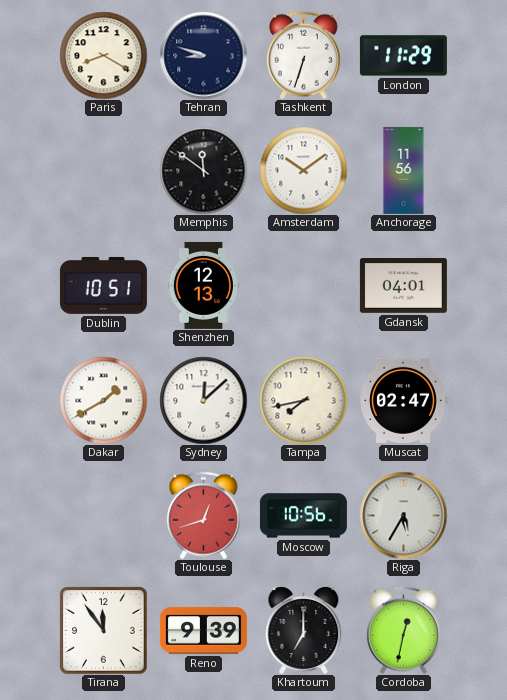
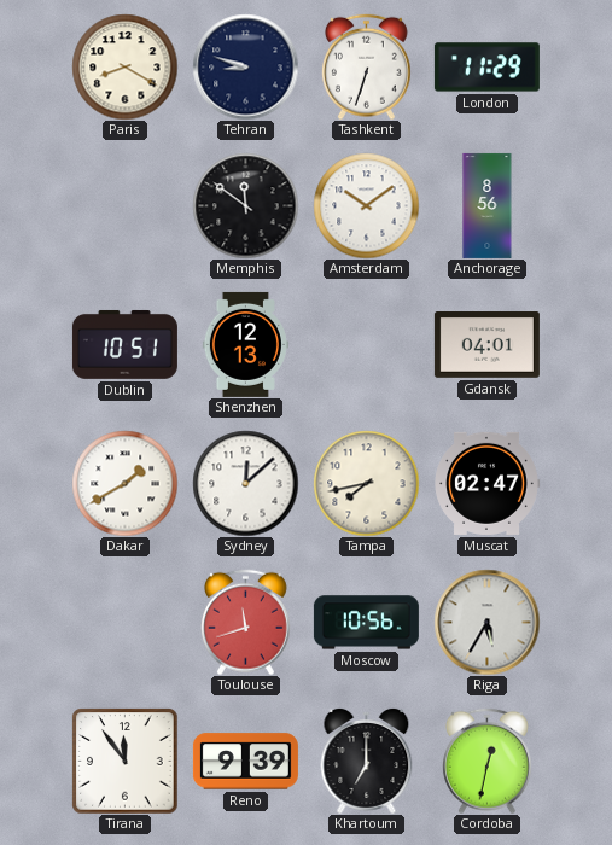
Anchorage: 11:56 -> 8:56 (488, 205)
Toulouse: 12:42 -> 11:42 (245, 622)
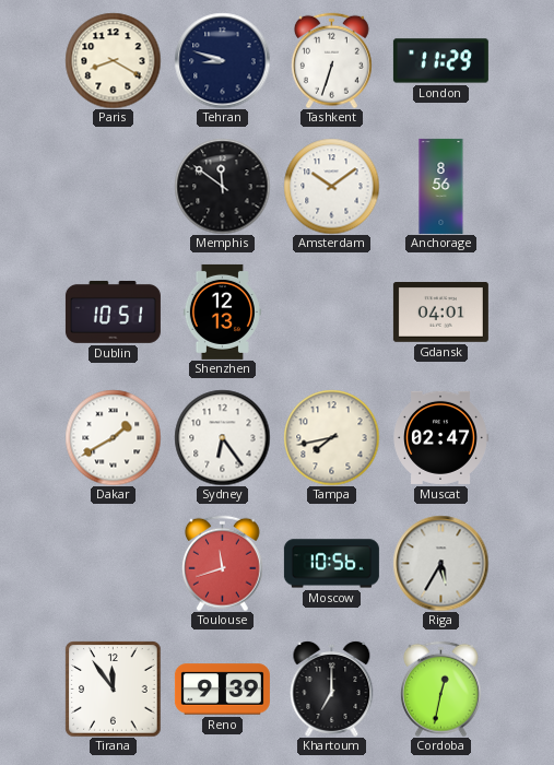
Sydney: 12:08 -> 6:24 (222, 437)
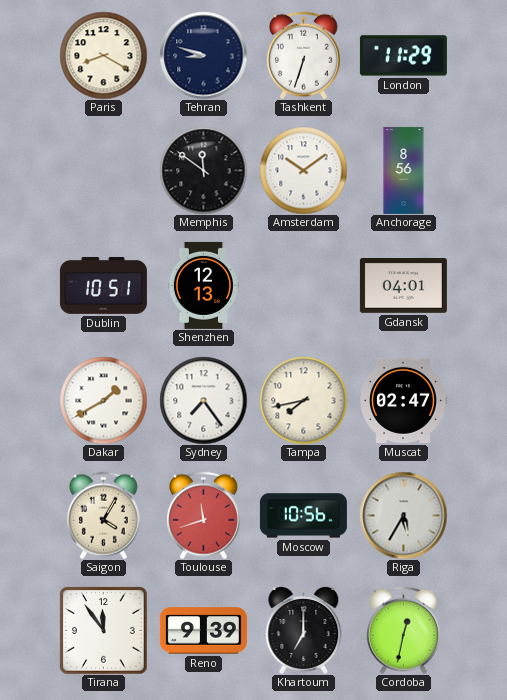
Sydney: 6:24 -> 7:24 (203, 400)
Saigon: none -> 4:05 (103, 515)
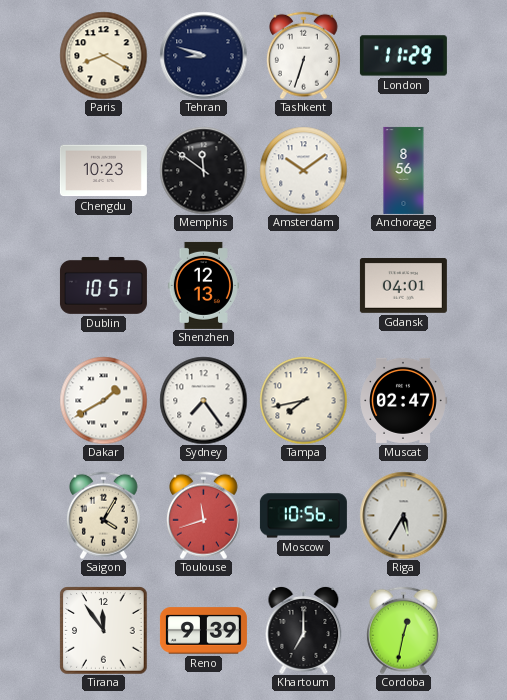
Chengdu: none -> 10:23 (103, 171)
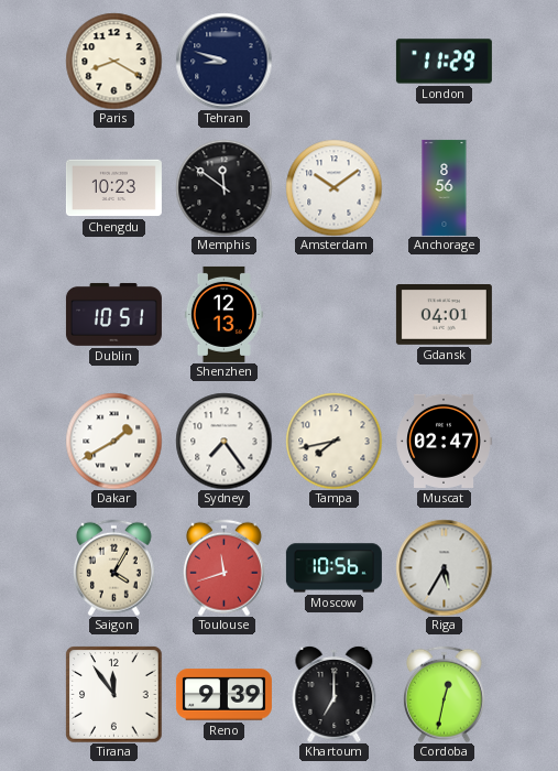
Tashkent: 6:33 -> none (303, 55)
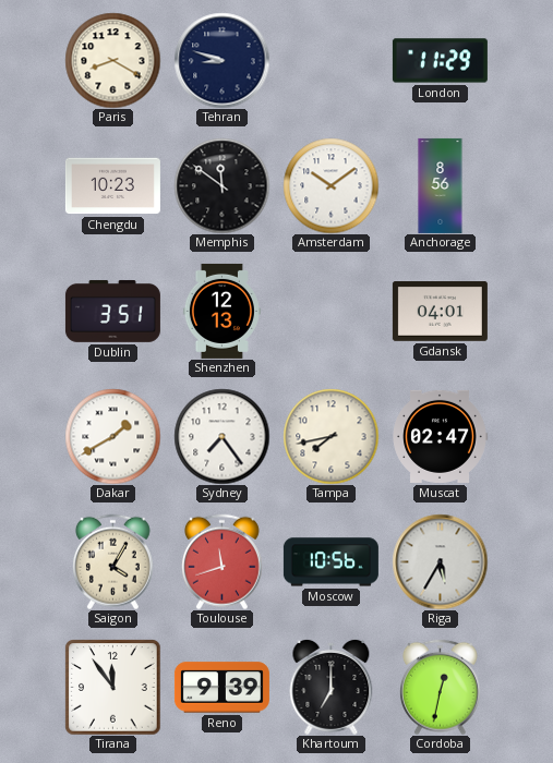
Dublin: 10:51 -> 3:51 (112, 311)
